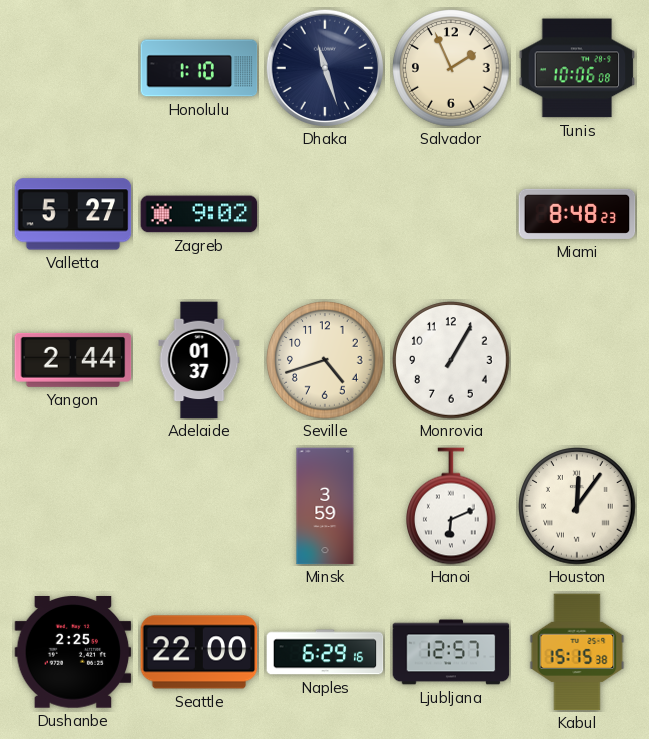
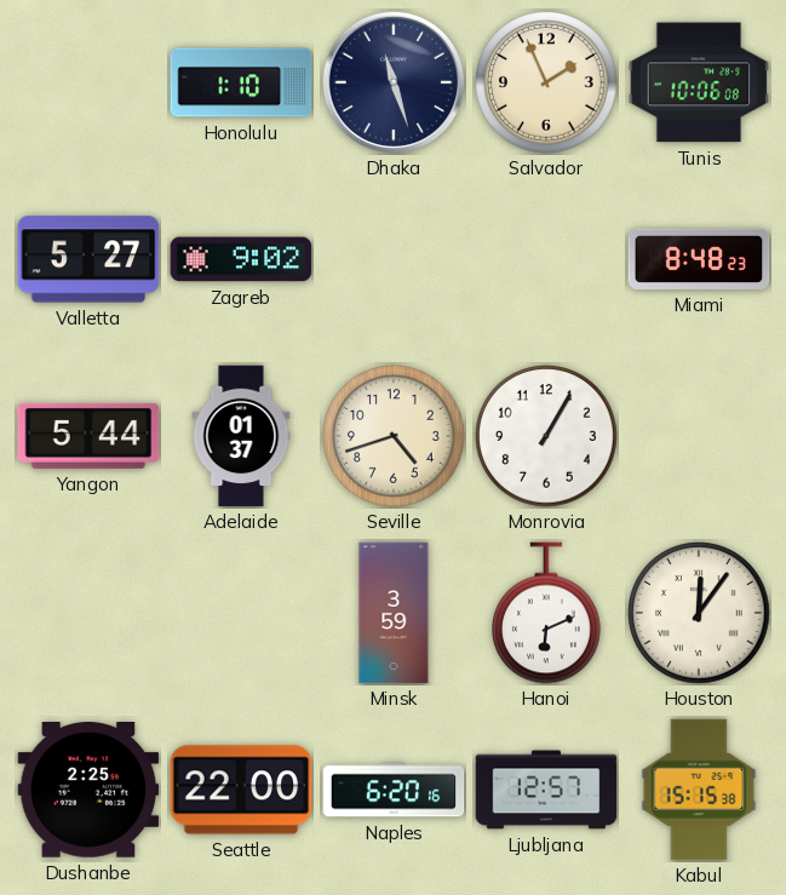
Yangon: 2:44 -> 5:44 (88, 436)
Naples: 6:29 -> 6:20 (394, 790)
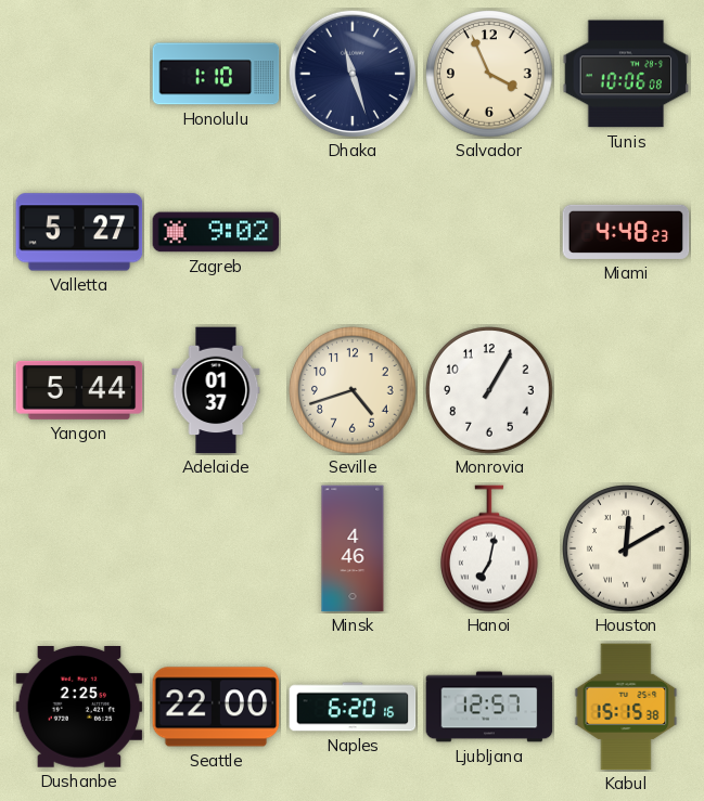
Salvador: 1:56 -> 3:56 (489, 74)
Miami: 8:48 -> 4:48 (626, 232)
Minsk: 3:59 -> 4:46 (353, 548)
Hanoi: 6:11 -> 7:02 (490, 548)
Houston: 12:06 -> 12:10 (626, 548)
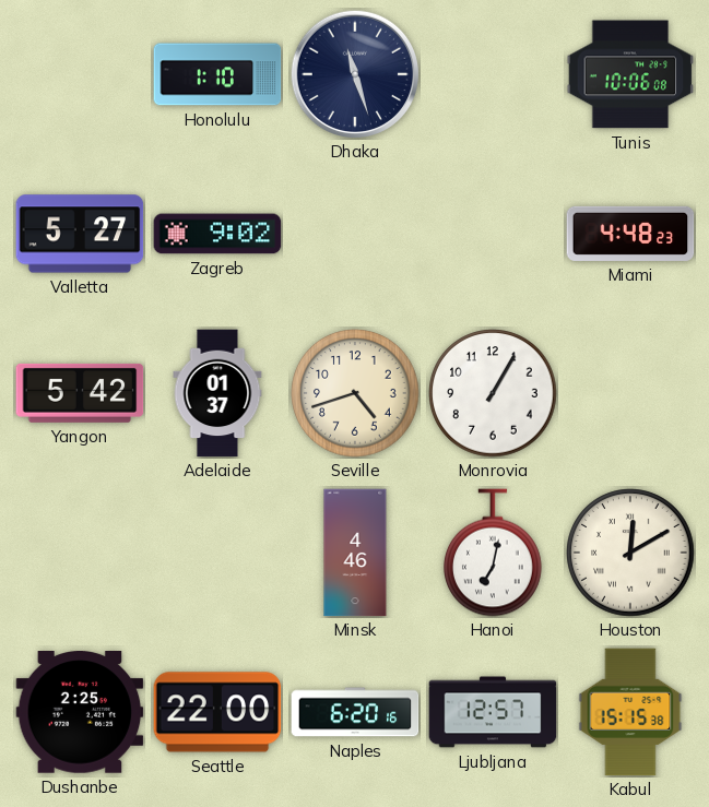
Salvador: 3:56 -> none (489, 74)
Yangon: 5:44 -> 5:42 (80, 393)
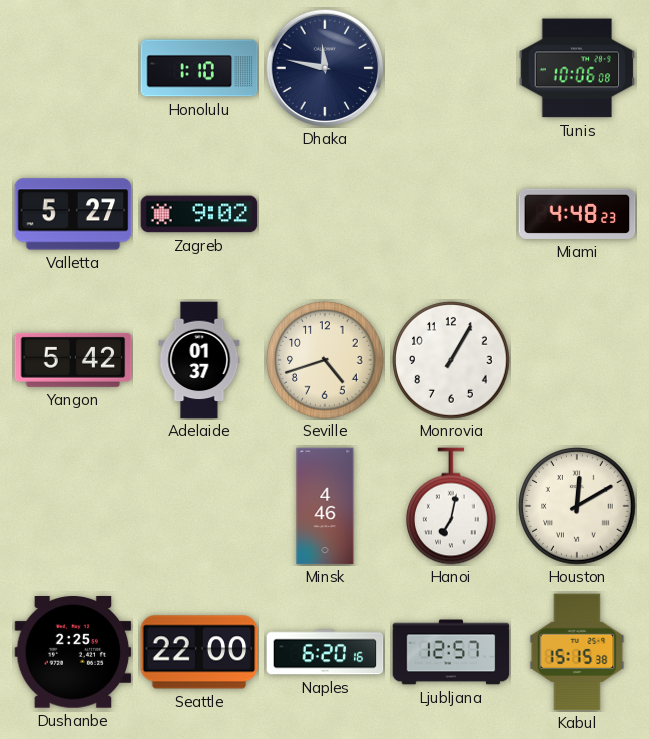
Dhaka: 11:27 -> 11:47 (325, 68)
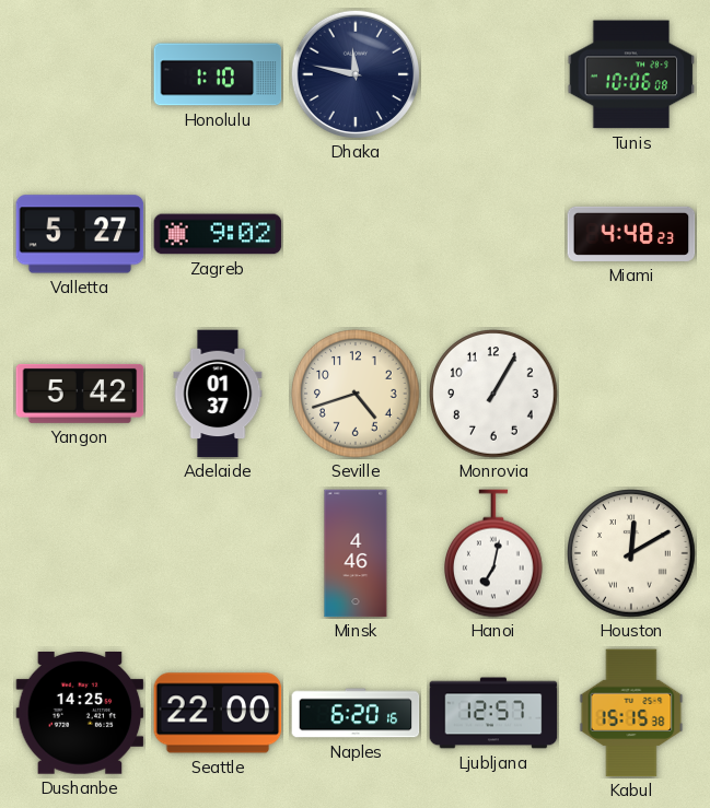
Dushanbe: 2:25 -> 14:25 (80, 714)
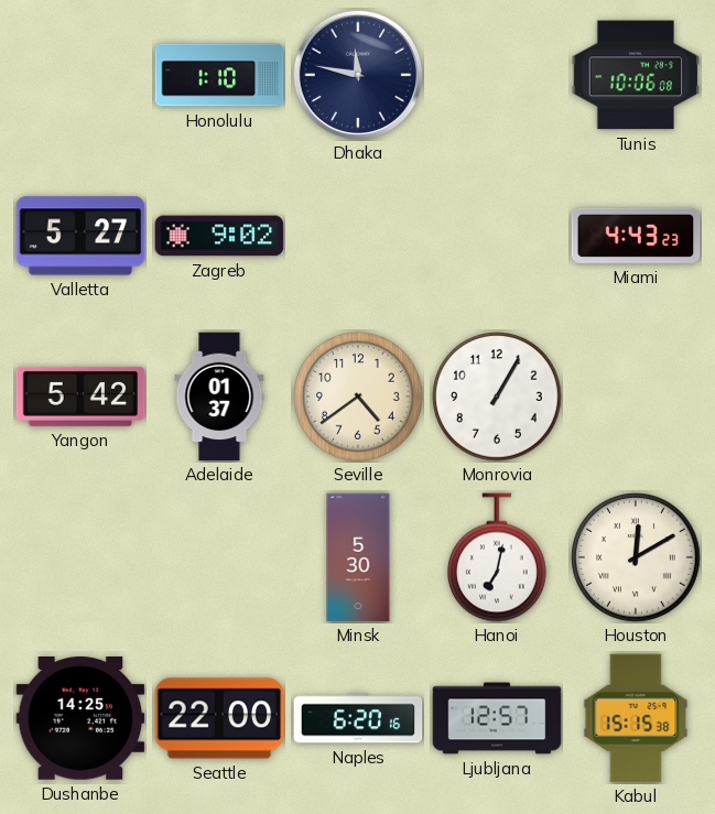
Miami: 4:48 -> 4:43 (636, 236)
Seville: 4:42 -> 4:39 (358, 397)
Minsk: 4:46 -> 5:30 (358, 557)
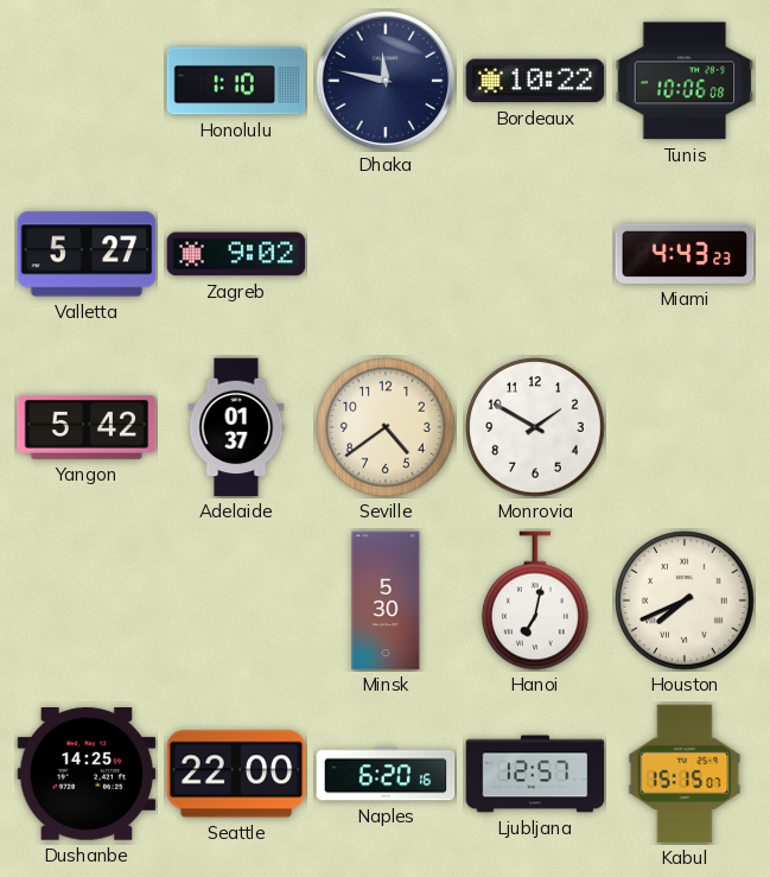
Bordeaux: none -> 10:22 (535, 81)
Monrovia: 1:05 -> 1:50 (535, 427)
Houston: 12:10 -> 7:41 (685, 600)
Kabul: 15:15:38 -> 15:15:07 (685, 774)
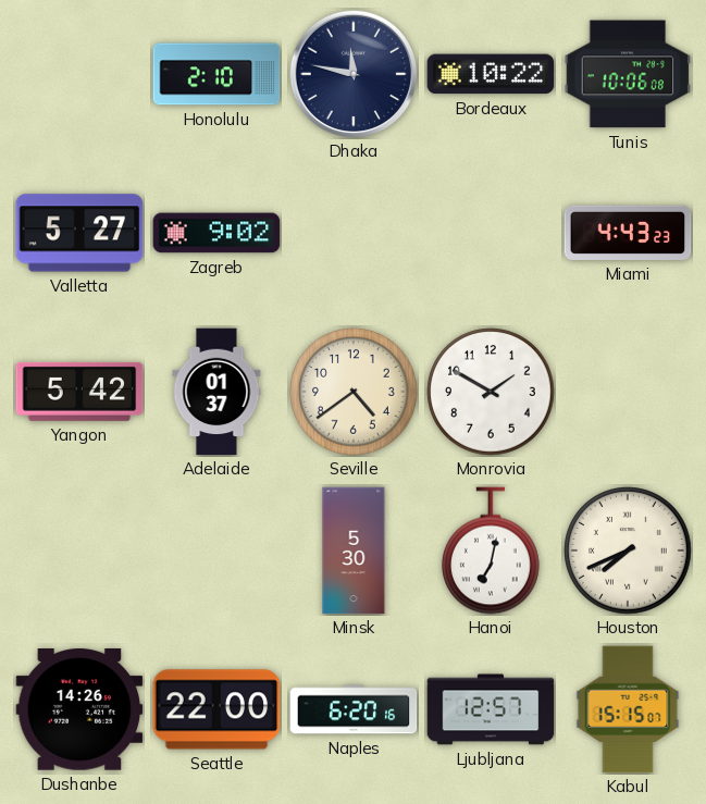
Honolulu: 1:10 -> 2:10 (216, 74)
Dushanbe: 14:25 -> 14:26 (79, 710)
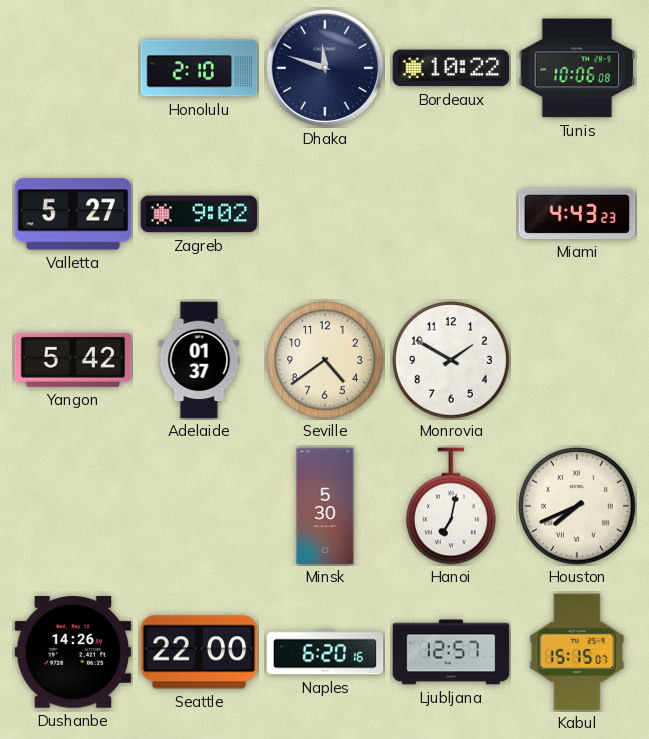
Dhaka: 11:47 -> 11:48 (325, 68)
